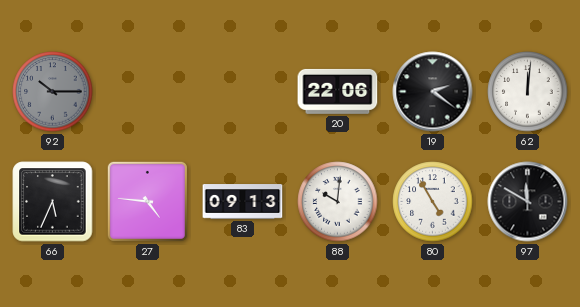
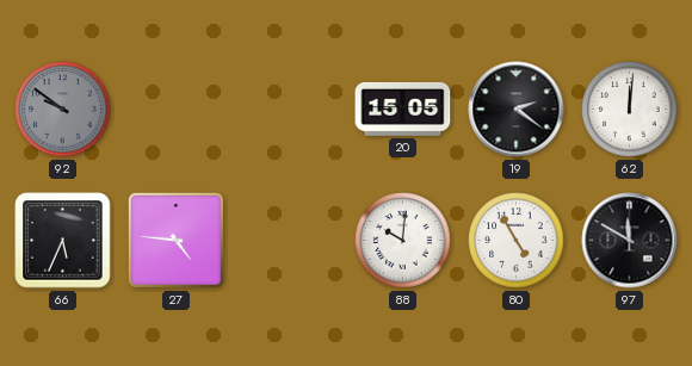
92: 10:15 -> 9:51 (63, 110)
20: 22:06 -> 15:05 (403, 108)
83: 09:13 -> none (243, 202)
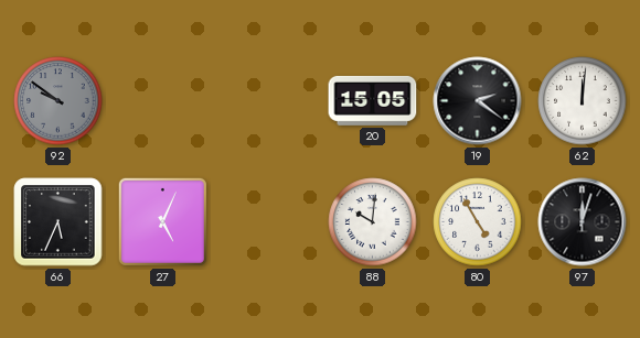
27: 4:46 -> 5:04 (162, 221)
97: 11:50 -> 12:03 (583, 222)
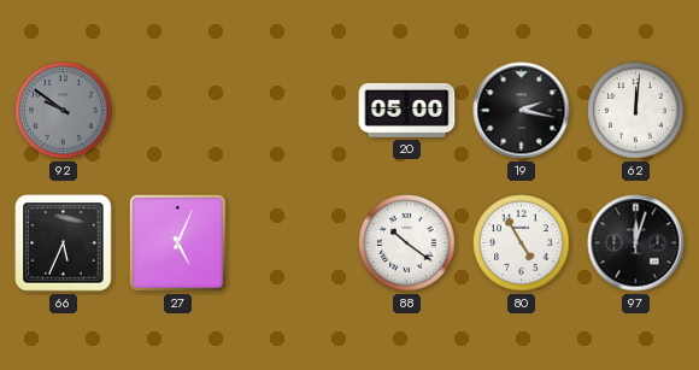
20: 15:05 -> 05:00 (407, 110)
19: 2:21 -> 2:17 (522, 111)
88: 10:01 -> 10:21 (407, 243)
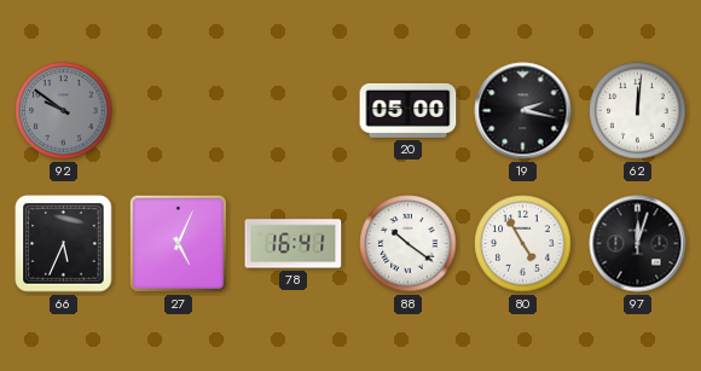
78: none -> 16:41 (294, 244)
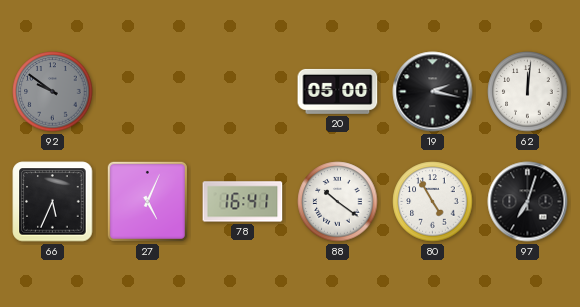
97: 12:03 -> 7:03 (528, 202)
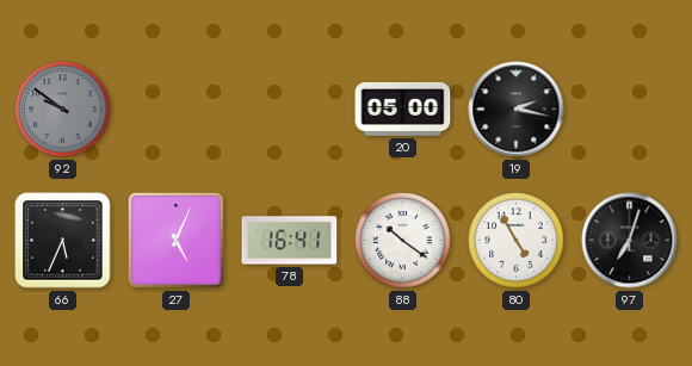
62: 12:01 -> none (528, 92)
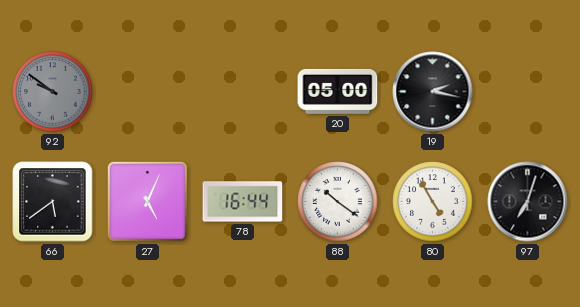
66: 5:34 -> 5:39 (53, 202)
78: 16:41 -> 16:44 (243, 202)
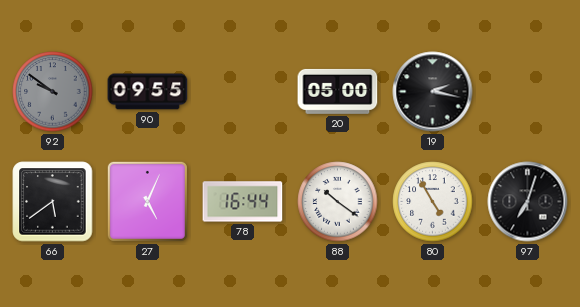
90: none -> 09:55 (148, 92)
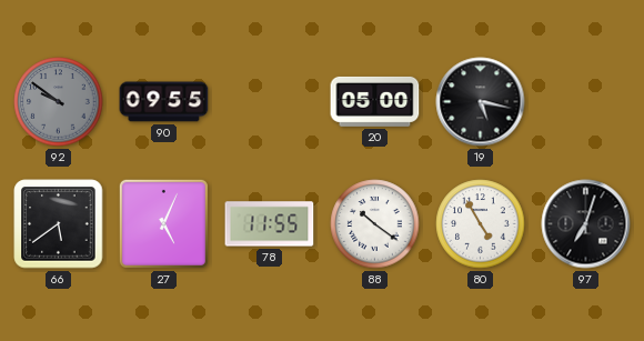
19: 2:17 -> 5:17 (481, 102)
78: 16:44 -> 11:55 (270, 224)
